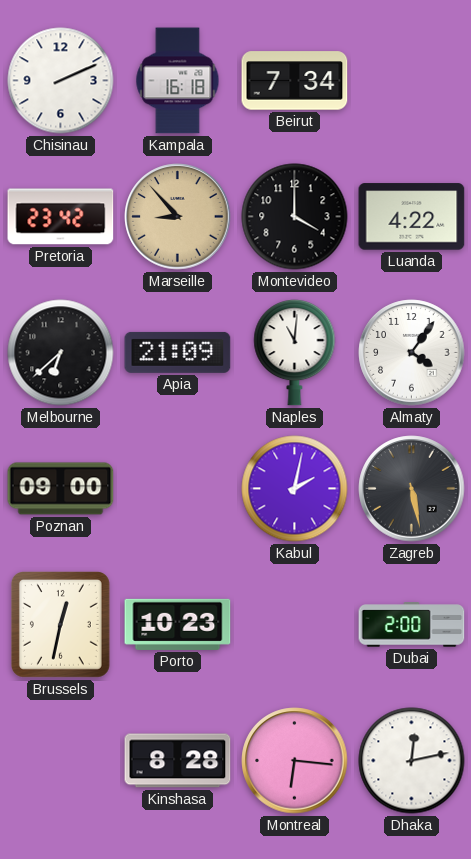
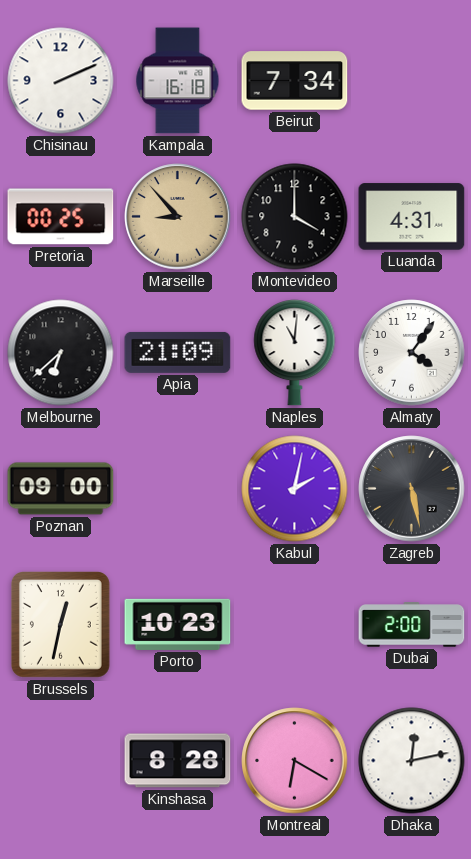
Pretoria: 23:42 -> 00:25 (61, 217)
Luanda: 4:22 -> 4:31 (412, 217)
Montreal: 6:16 -> 6:20 (295, 761)
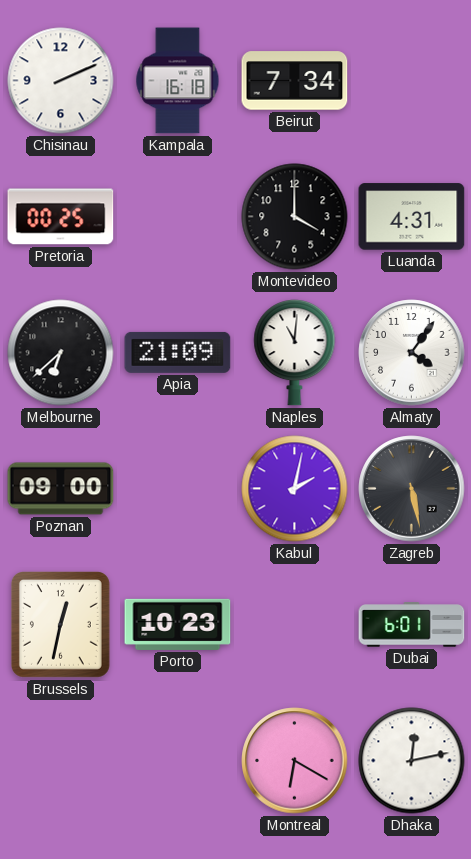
Marseille: 8:53 -> none (178, 217)
Dubai: 2:00 -> 6:01 (412, 625)
Kinshasa: 8:28 -> none (178, 761)
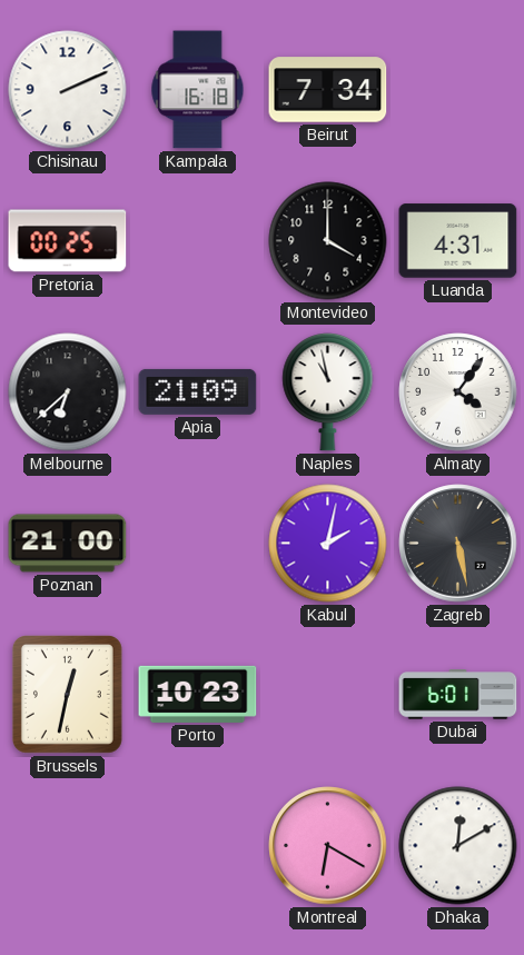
Naples: 11:01 -> 10:58 (328, 392)
Poznan: 09:00 -> 21:00 (68, 544)
Dhaka: 12:13 -> 12:10 (458, 846)
